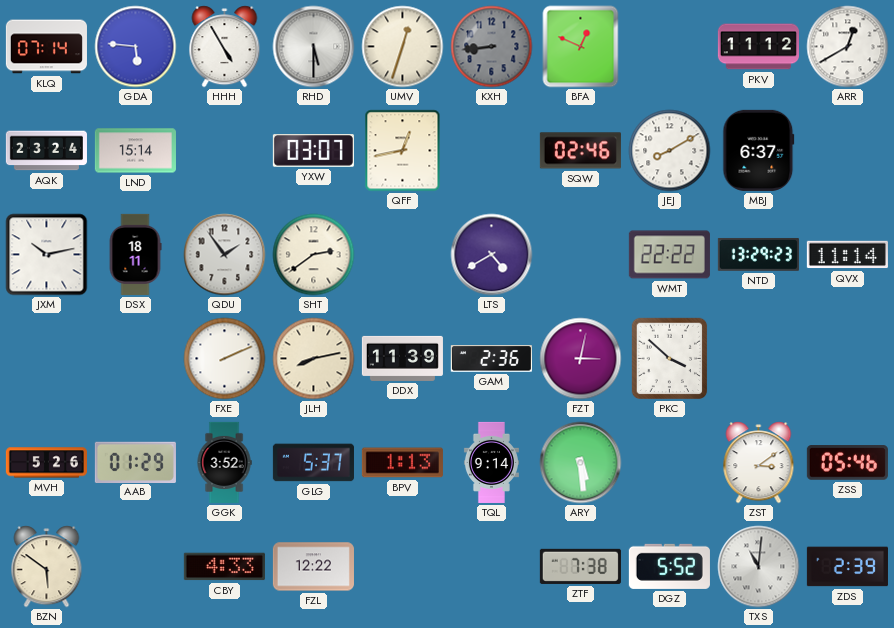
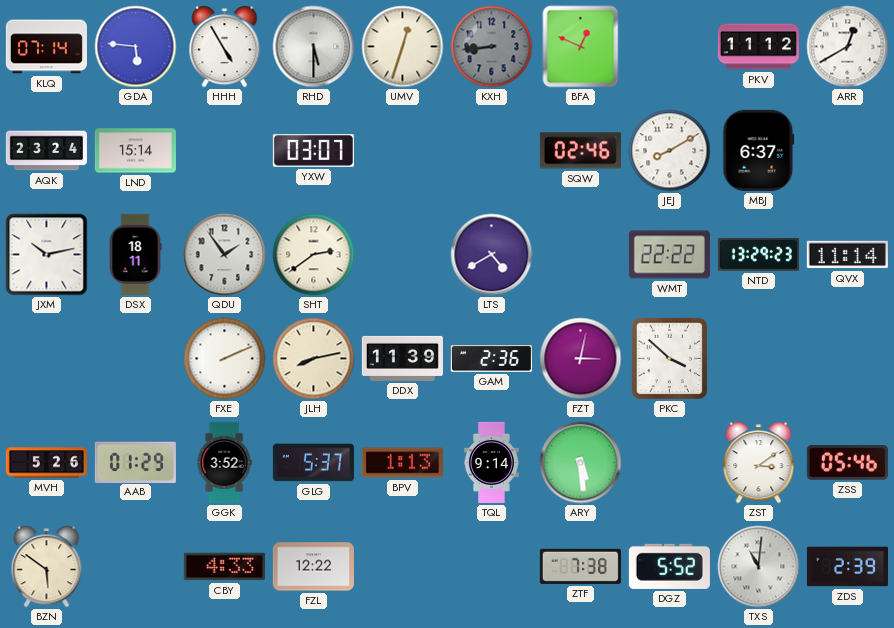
QFF: 12:43 -> none (403, 151)
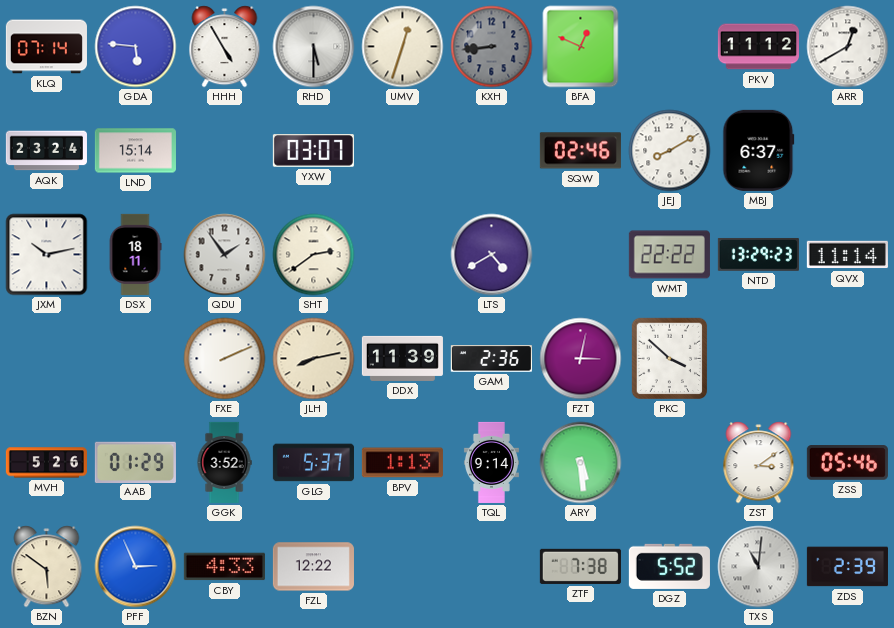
PFF: none -> 2:56 (136, 567)
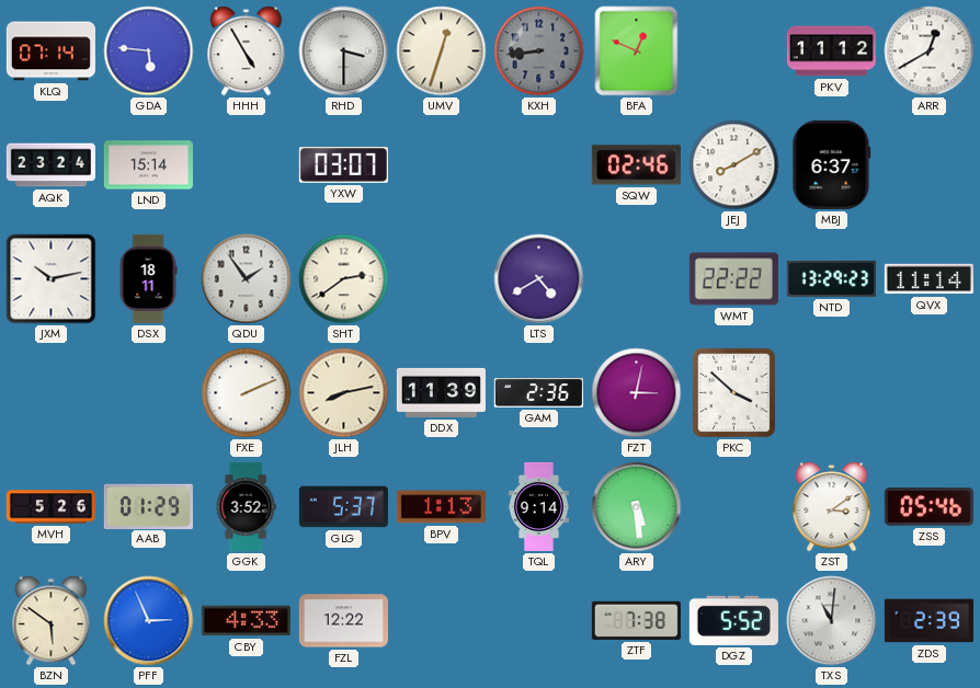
RHD: 5:30 -> 3:30 (344, 51)
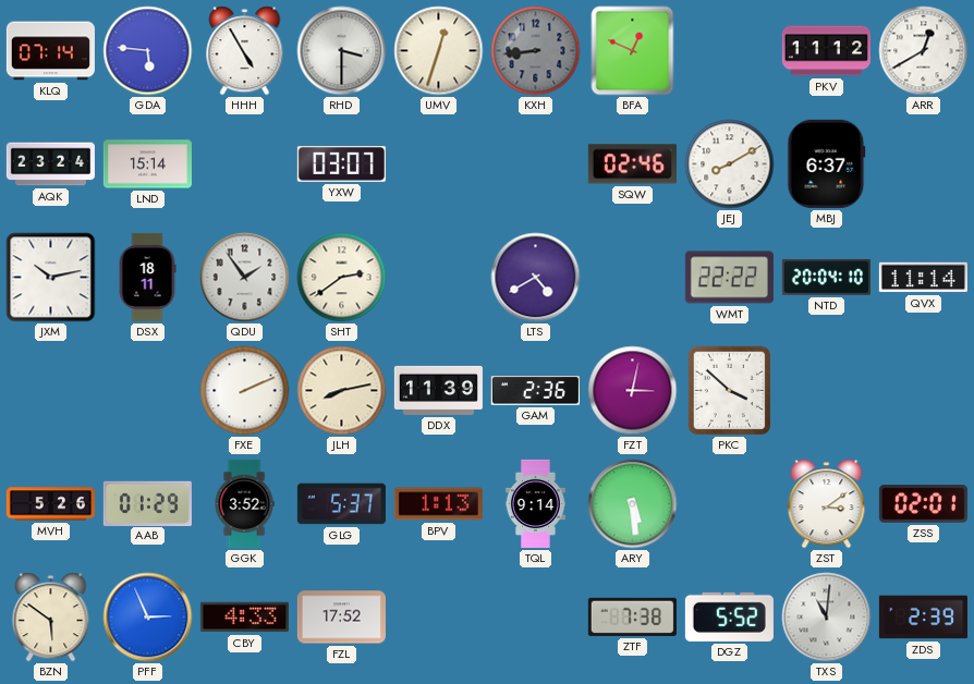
NTD: 13:29 -> 20:04 (826, 277)
ZSS: 05:46 -> 02:01 (923, 504)
FZL: 12:22 -> 17:52 (341, 618)
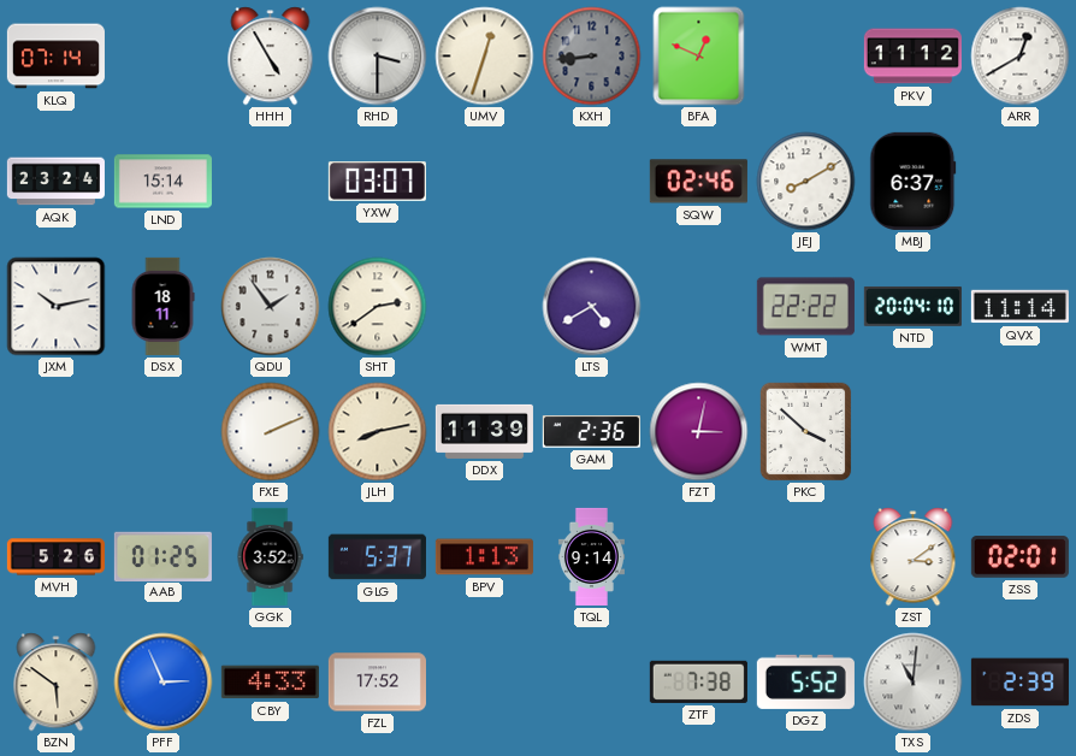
GDA: 5:46 -> none (148, 51)
AAB: 01:29 -> 01:25 (162, 556)
ARY: 5:29 -> none (633, 504)
